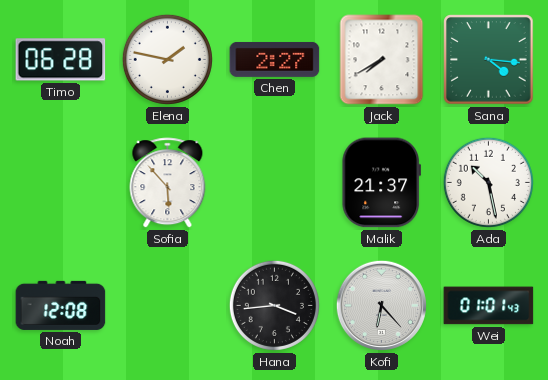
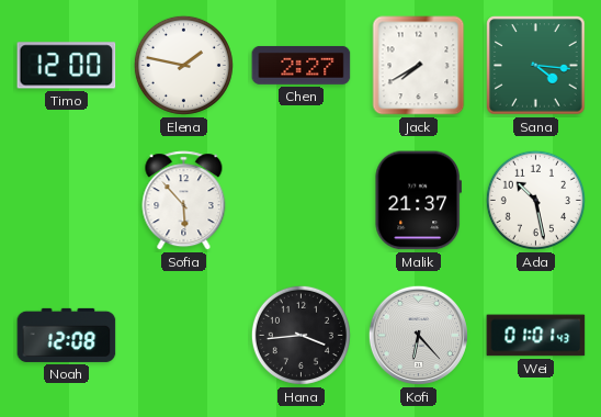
Timo: 06:28 -> 12:00 (67, 66)
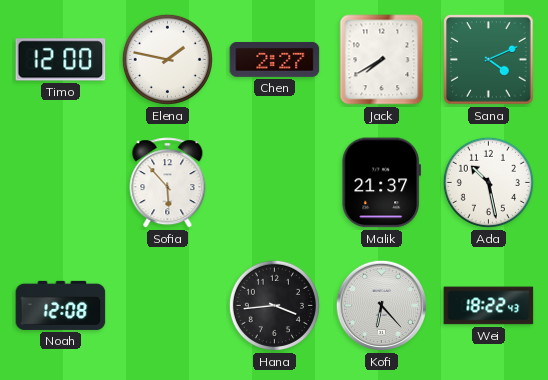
Sana: 4:16 -> 4:11 (489, 60)
Wei: 01:01 -> 18:22 (489, 306)
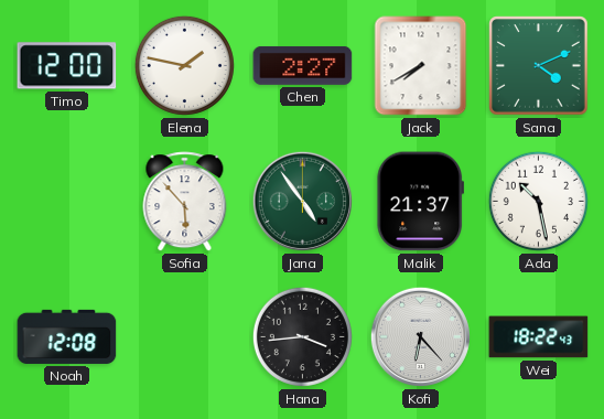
Jana: none -> 4:54 (302, 201)
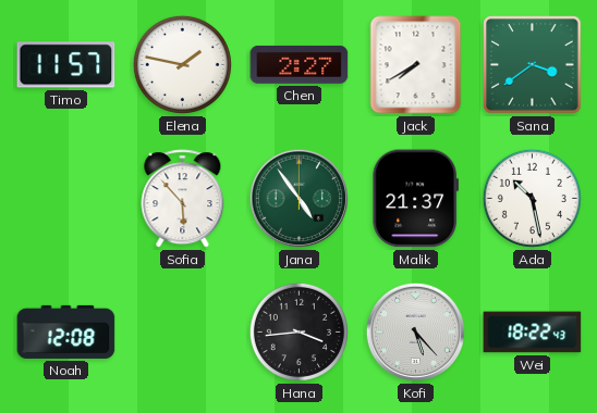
Timo: 12:00 -> 11:57 (66, 65)
Sana: 4:11 -> 3:39 (533, 65)
Kofi: 6:23 -> 5:23 (415, 331)
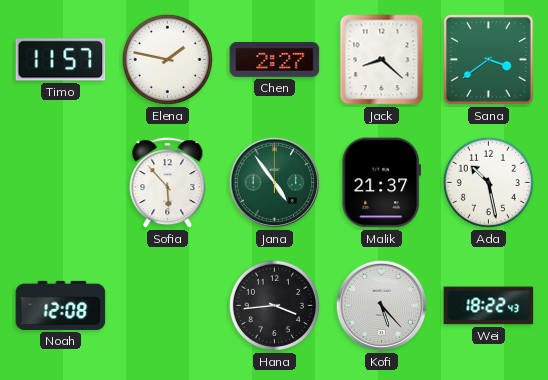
Jack: 7:40 -> 8:22 (382, 60)
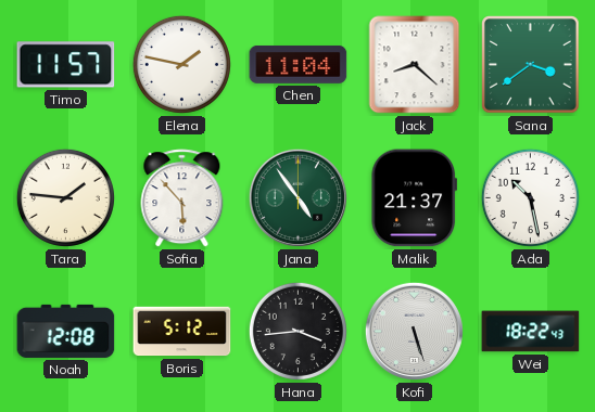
Chen: 2:27 -> 11:04 (299, 64)
Tara: none -> 1:46 (65, 197)
Boris: none -> 5:12 (182, 332)
Kofi: 5:23 -> 5:27 (414, 331)
